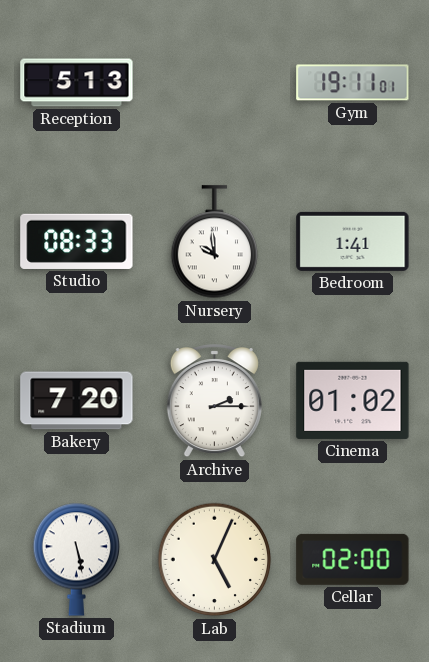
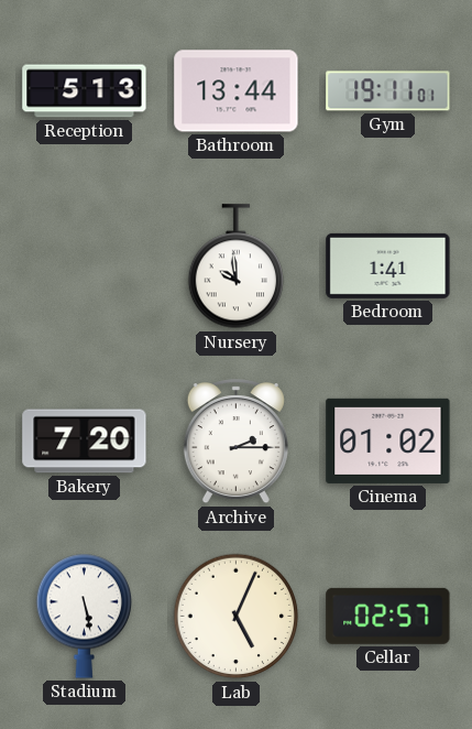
Bathroom: none -> 13:44 (237, 91)
Studio: 08:33 -> none (77, 241)
Cellar: 02:00 -> 02:57 (388, 616)
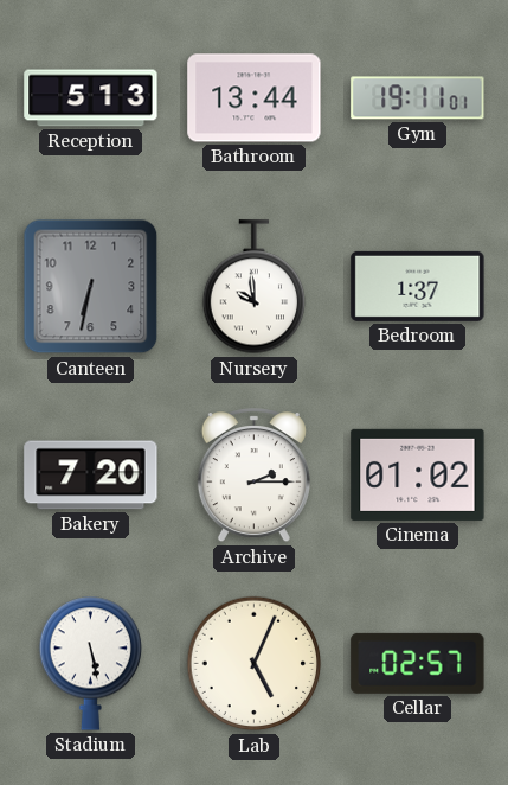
Canteen: none -> 6:32 (91, 287)
Bedroom: 1:41 -> 1:37 (418, 286)
